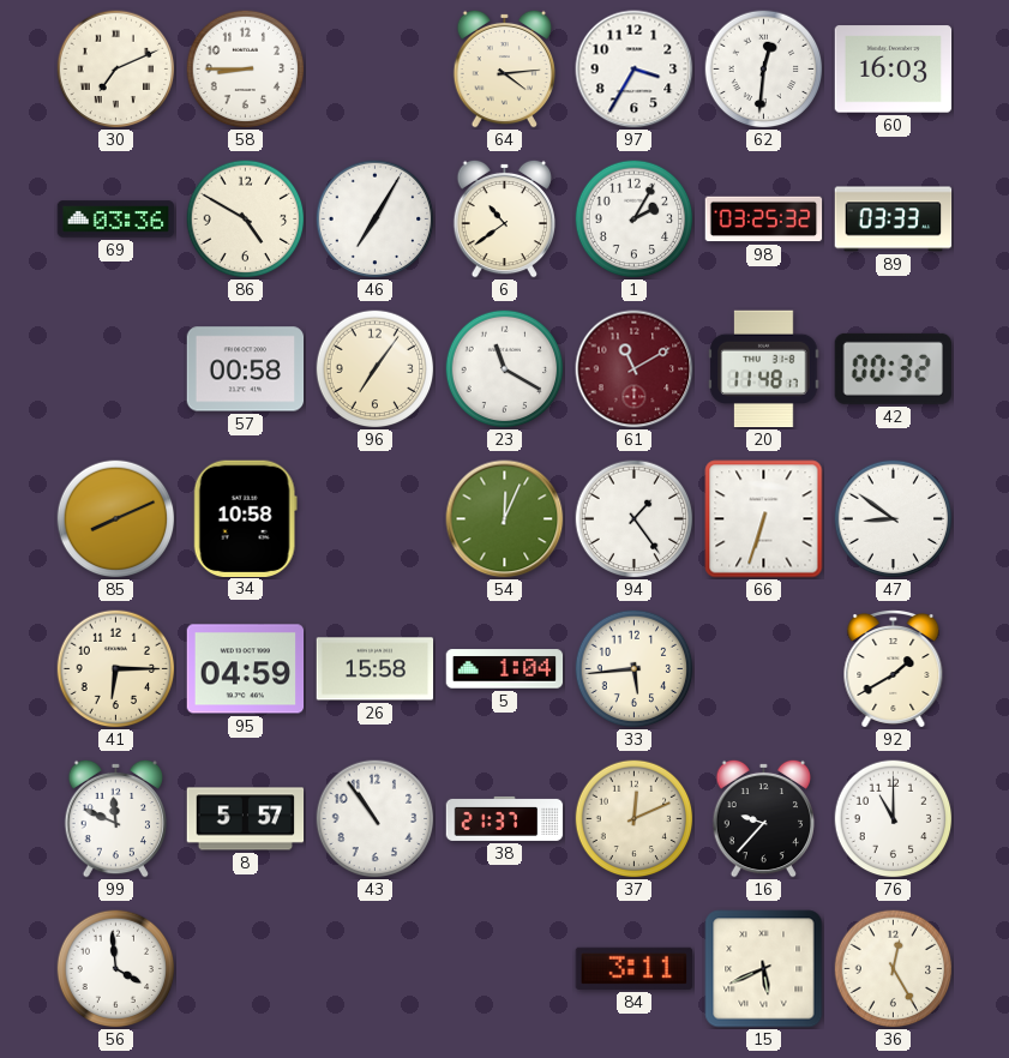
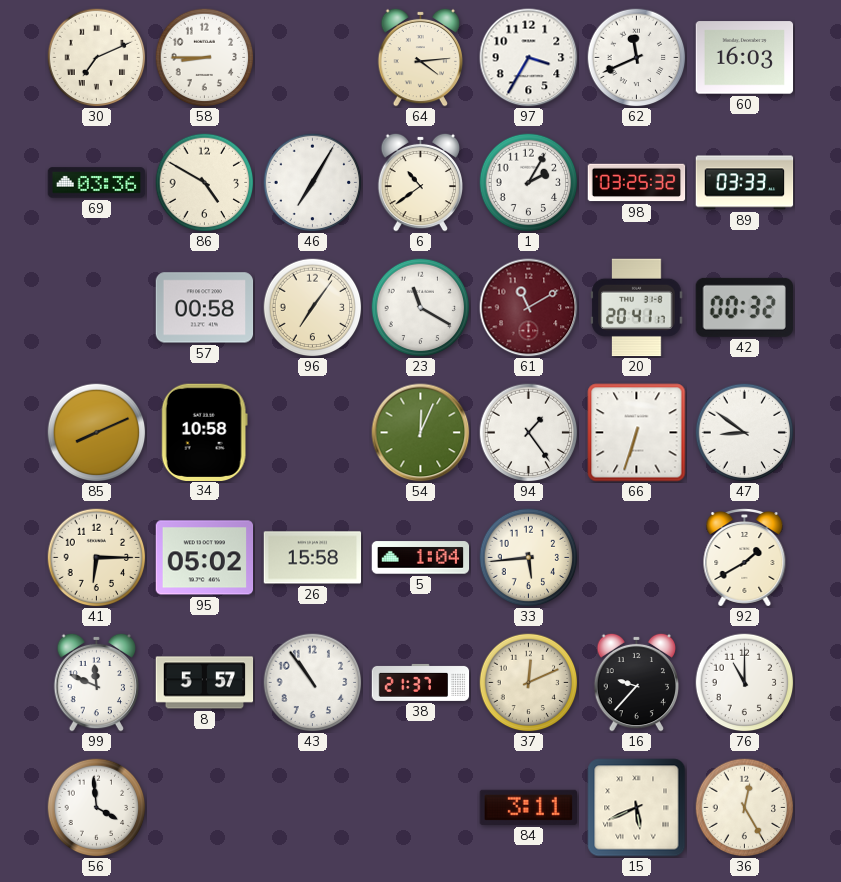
62: 12:31 -> 11:41 (637, 58)
20: 11:48 -> 20:41 (637, 308)
95: 04:59 -> 05:02 (205, 558)
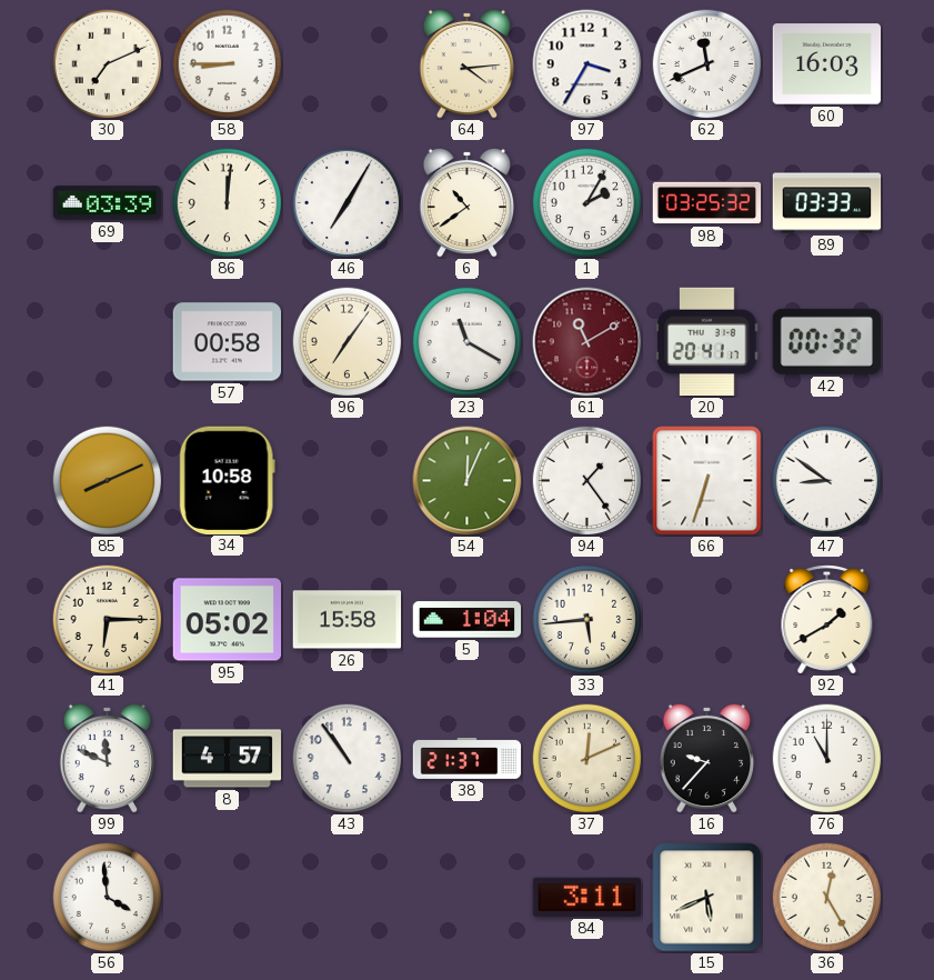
69: 03:36 -> 03:39 (108, 203)
86: 4:50 -> 12:01 (228, 203)
8: 5:57 -> 4:57 (228, 759)
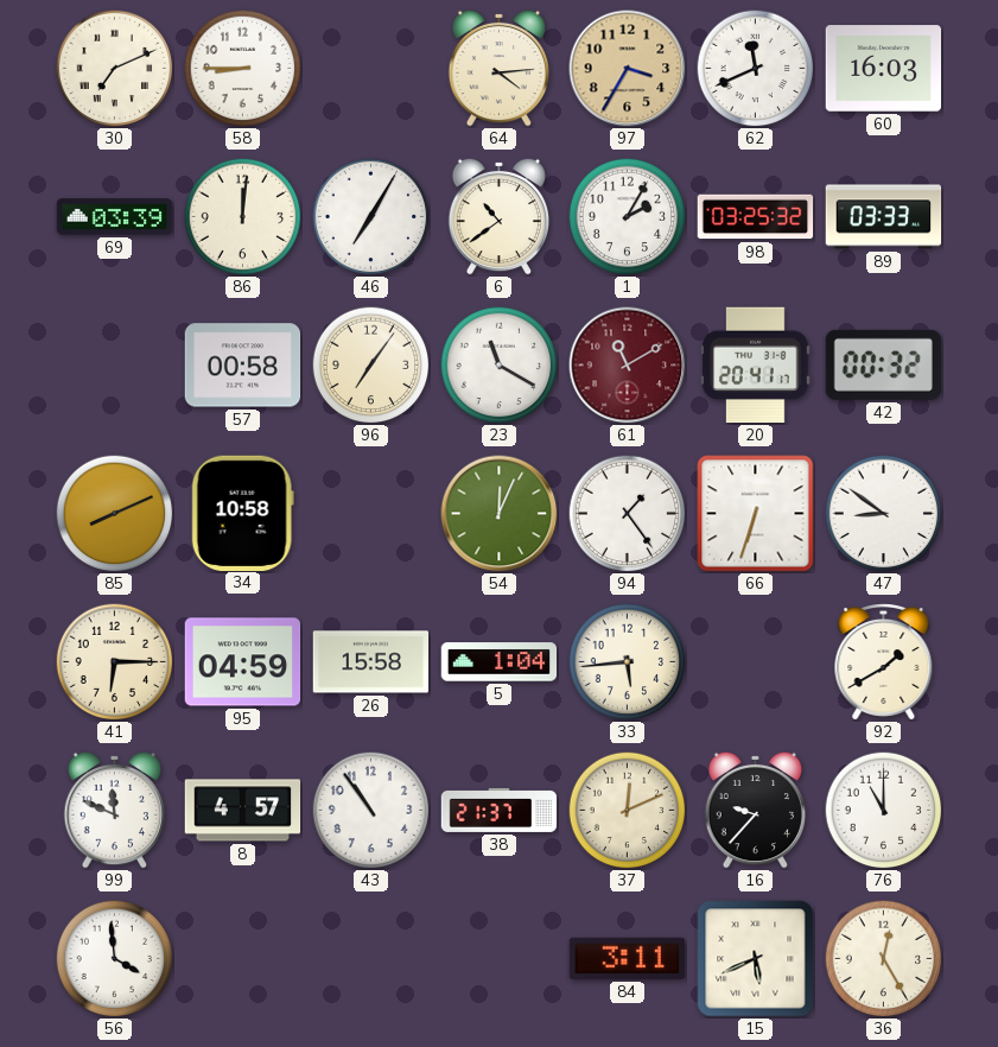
97 dial: white -> champagne (628, 69)
95: 05:02 -> 04:59 (243, 662)
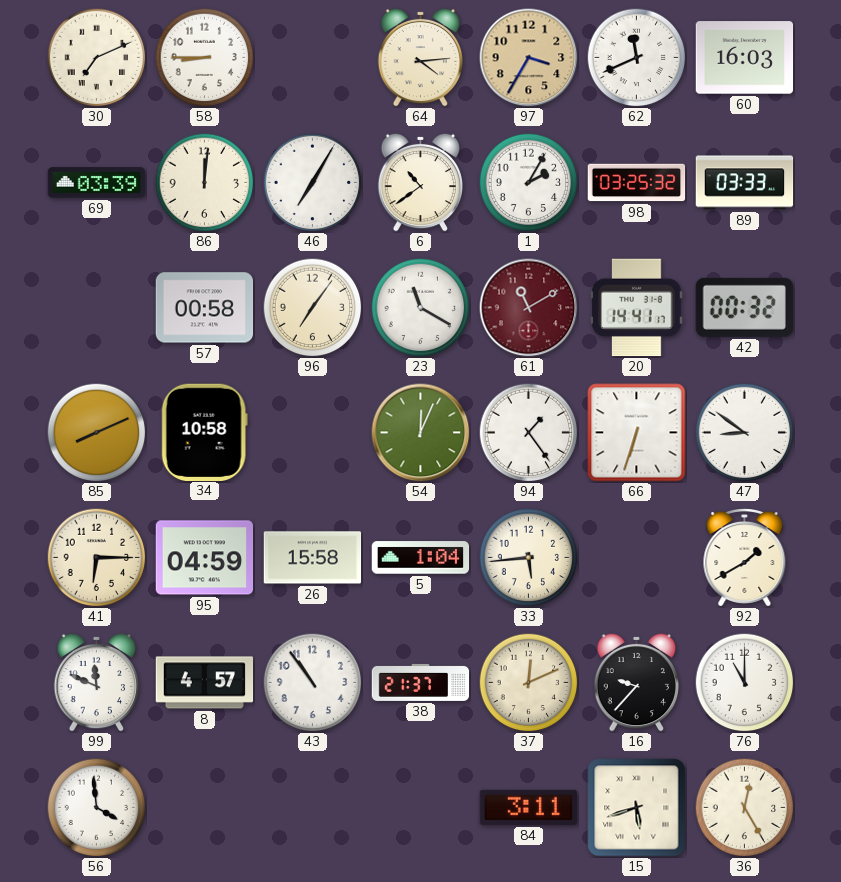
20: 20:41 -> 14:41 (637, 308)
15: 5:41 -> 5:42 (637, 808)
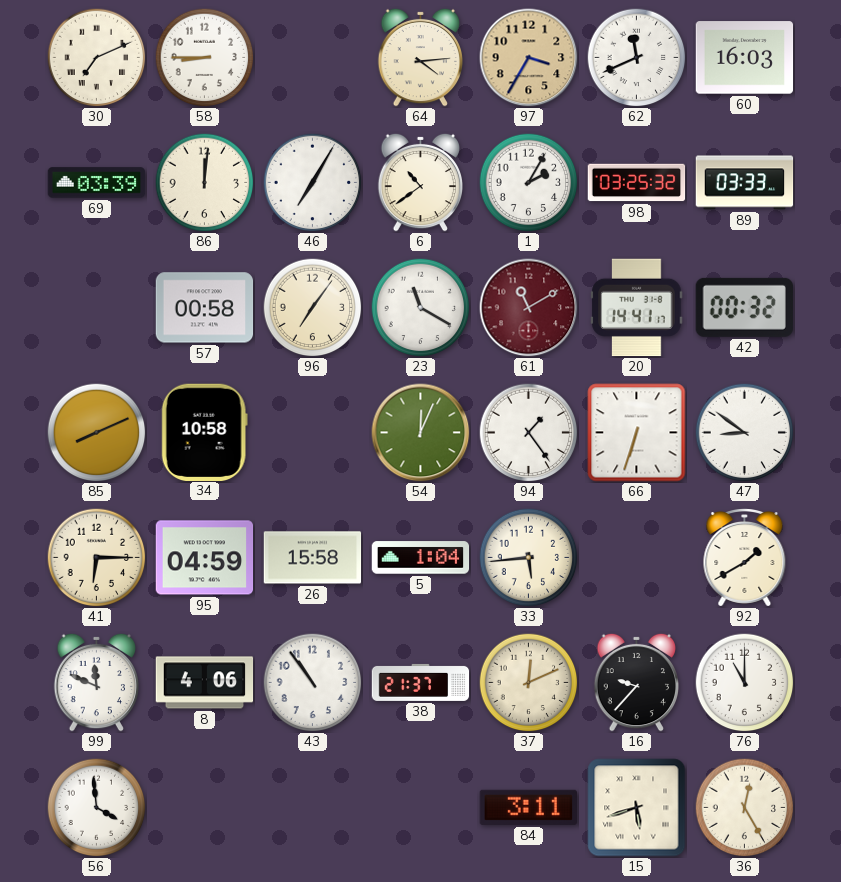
8: 4:57 -> 4:06 (205, 683)
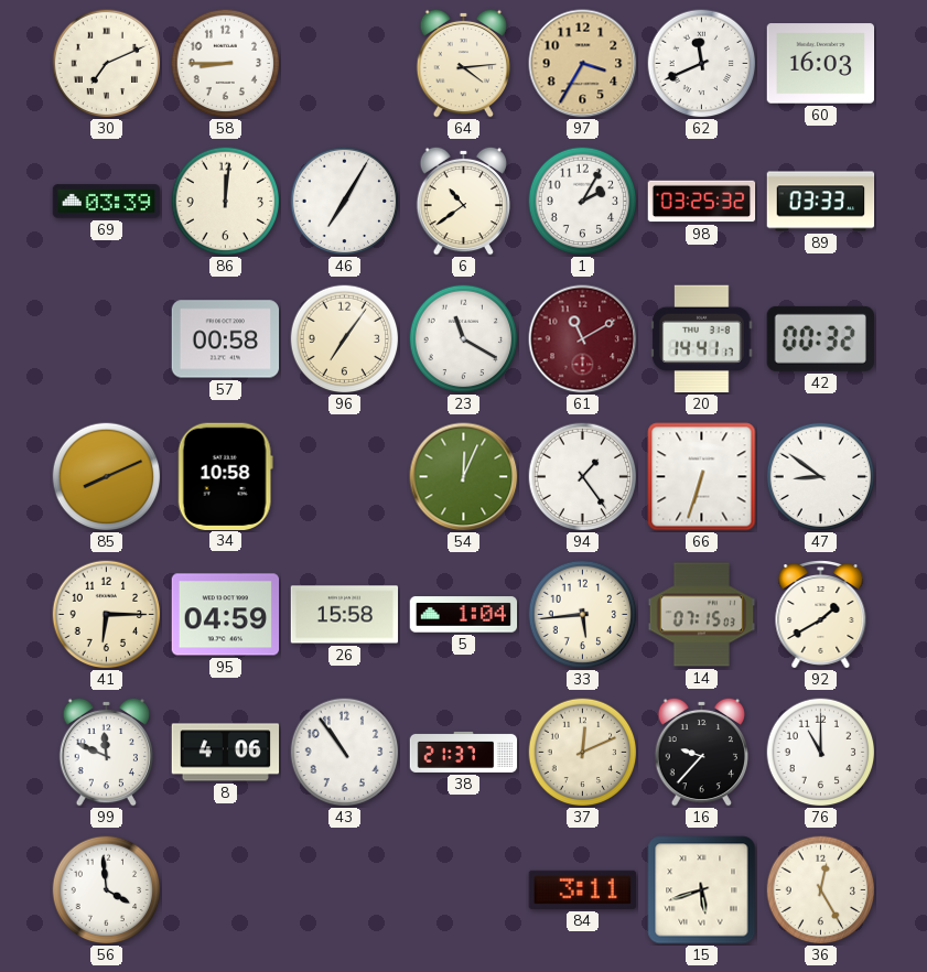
14: none -> 07:15 (702, 615)
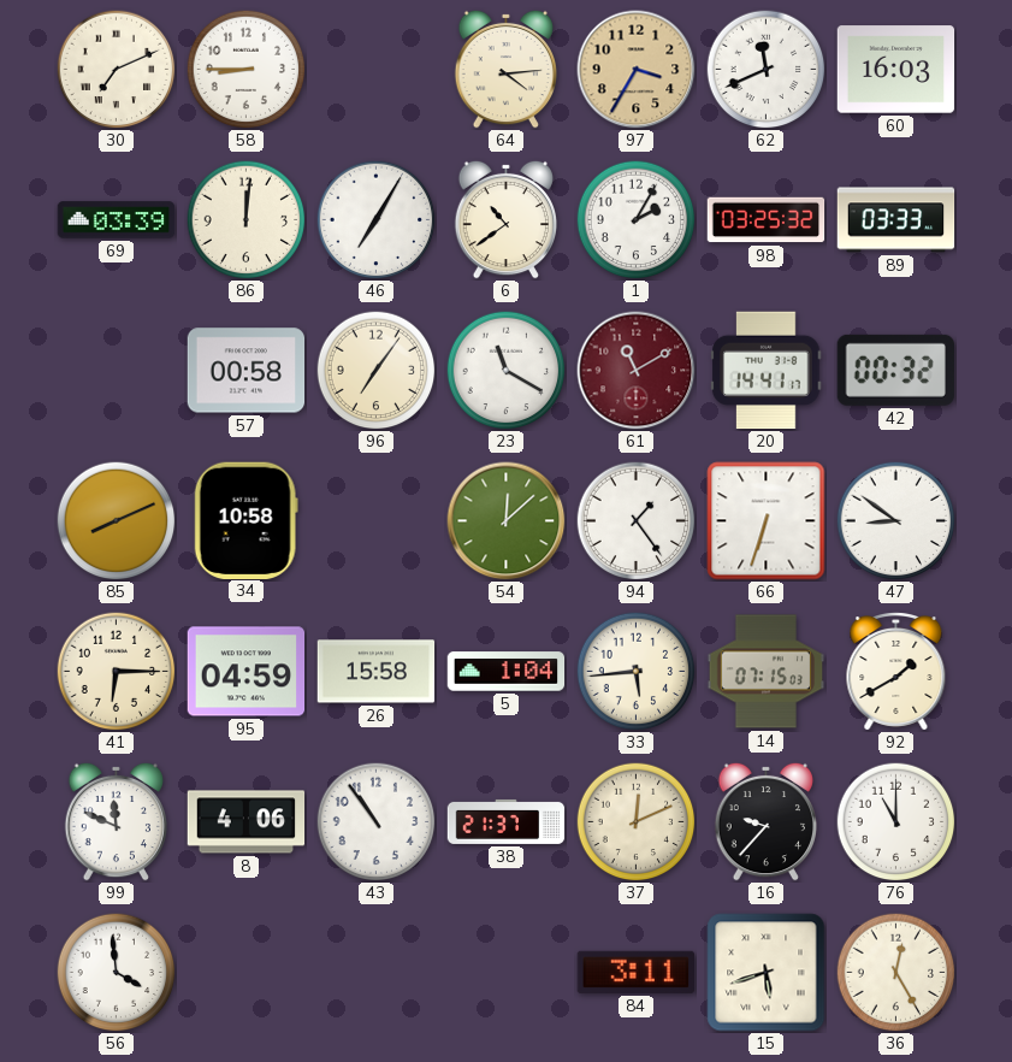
54: 12:04 -> 12:08 (507, 521)
